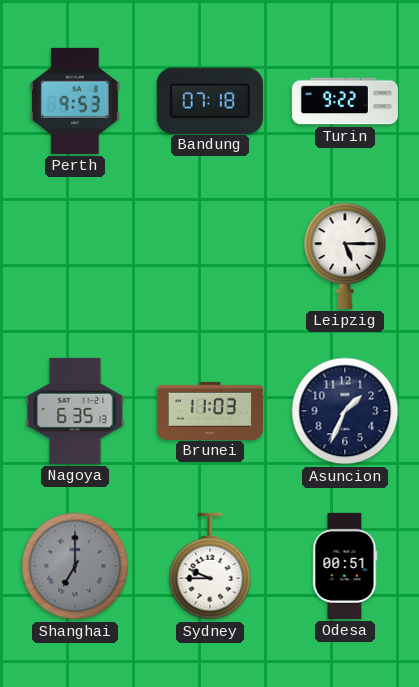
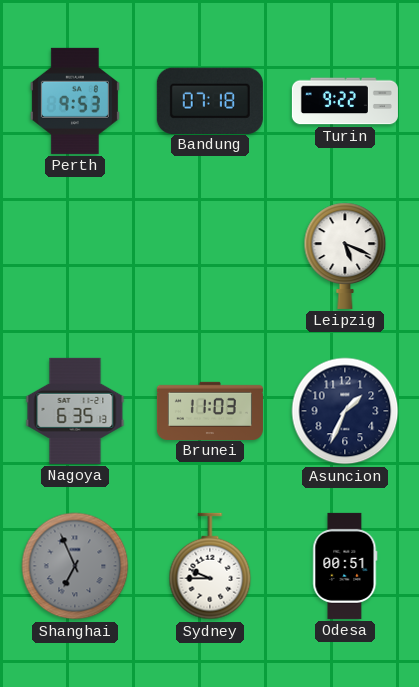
Leipzig: 5:15 -> 5:19 (345, 256)
Shanghai: 7:00 -> 6:56 (75, 566)
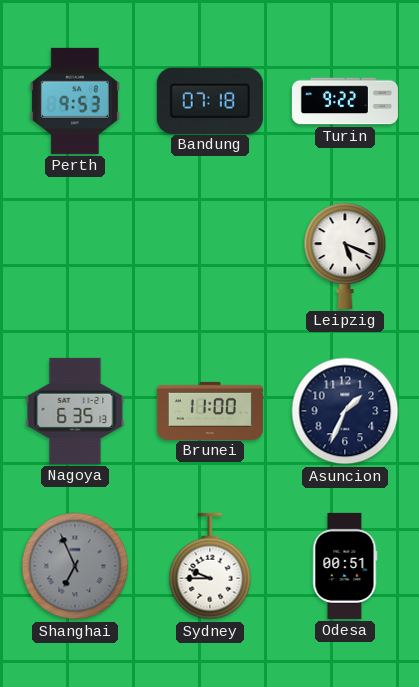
Brunei: 11:03 -> 11:00 (210, 410)
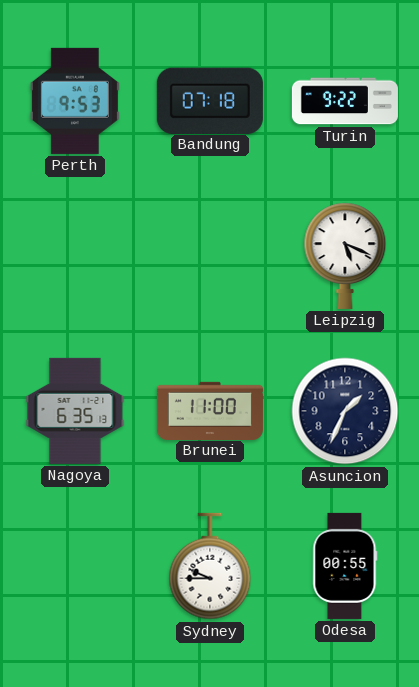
Shanghai: 6:56 -> none (75, 566)
Odesa: 00:51 -> 00:55 (345, 566)
